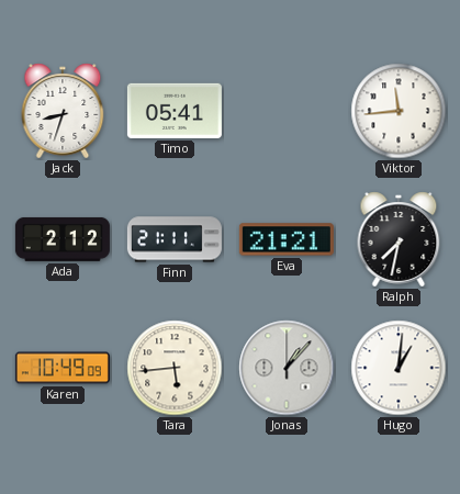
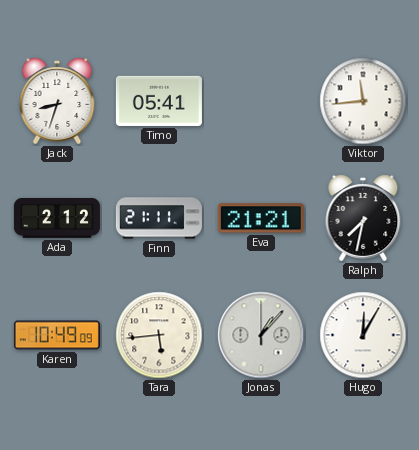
Hugo: 1:01 -> 12:05 (363, 335)
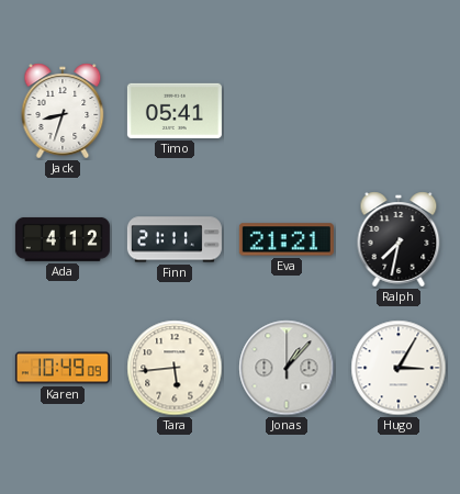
Viktor: 11:44 -> none (363, 101)
Ada: 2:12 -> 4:12 (63, 239)
Hugo: 12:05 -> 3:05 (399, 368)
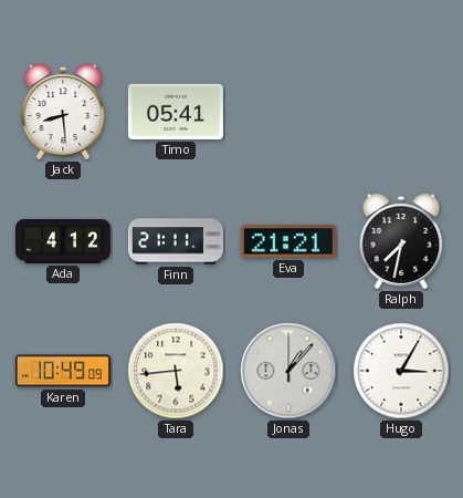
Jack: 8:33 -> 8:29 (63, 112)
